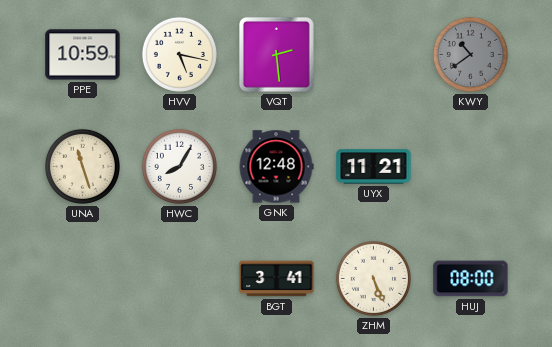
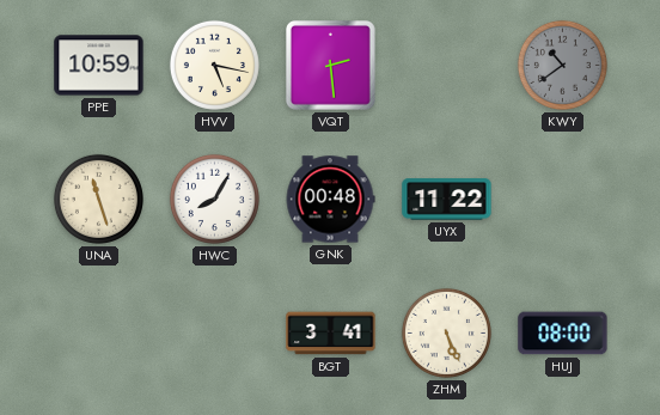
GNK: 12:48 -> 00:48 (330, 200)
UYX: 11:21 -> 11:22 (447, 200)
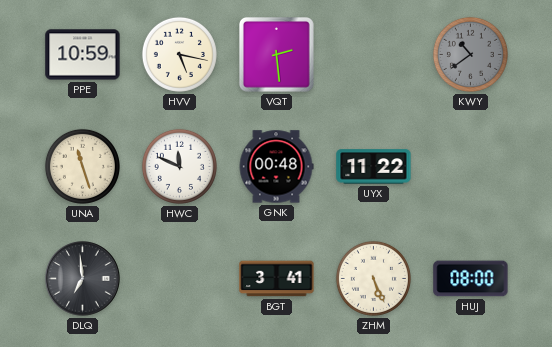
HWC: 8:05 -> 11:49 (179, 166)
DLQ: none -> 6:59 (83, 279)
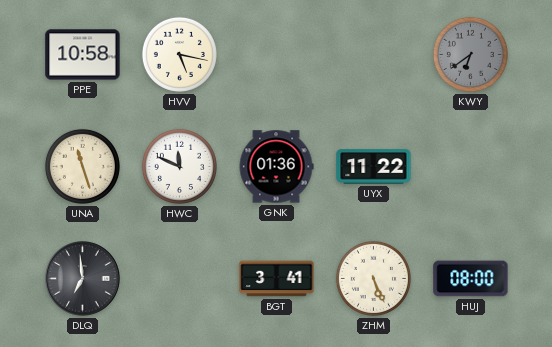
PPE: 10:59 -> 10:58 (83, 55)
VQT: 2:29 -> none (277, 55)
KWY: 10:39 -> 6:39 (470, 54)
GNK: 00:48 -> 01:36 (276, 167)
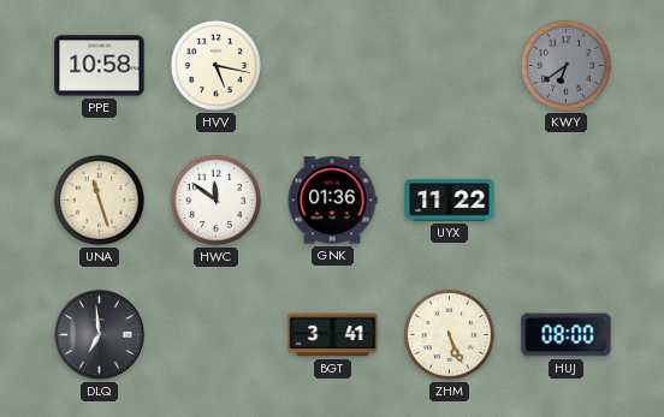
HWC: 11:49 -> 11:51 (215, 199)
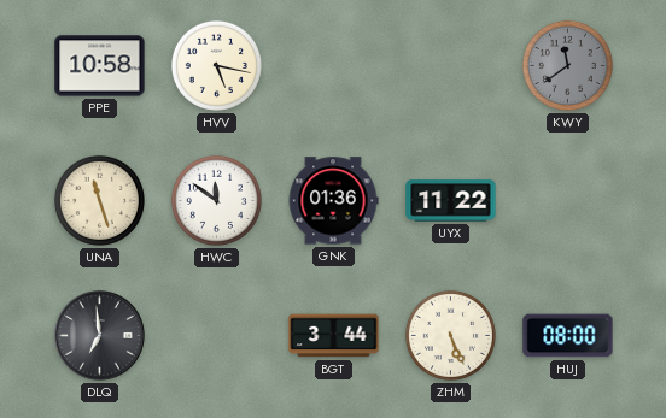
KWY: 6:39 -> 11:39 (567, 65)
BGT: 3:41 -> 3:44 (334, 336)
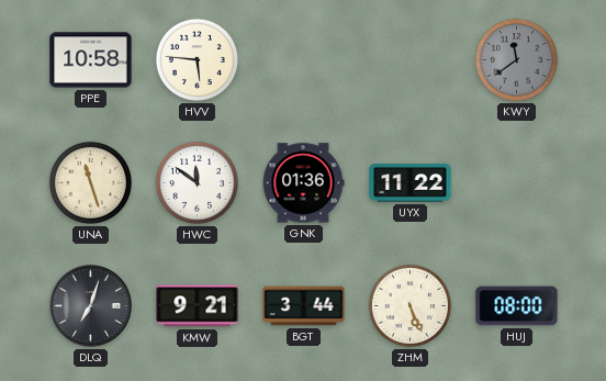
HVV: 5:17 -> 5:46 (197, 59)
DLQ: 6:59 -> 7:03 (91, 306)
KMW: none -> 9:21 (198, 306)
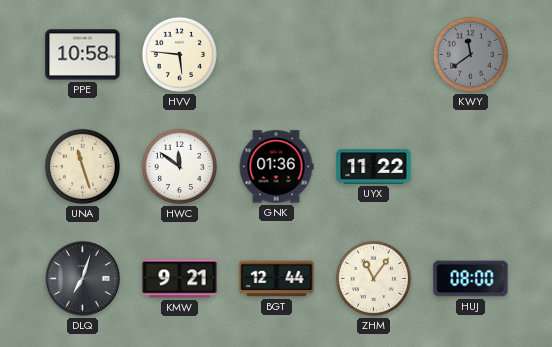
BGT: 3:44 -> 12:44 (277, 279)
ZHM: 5:26 -> 11:06 (373, 278)
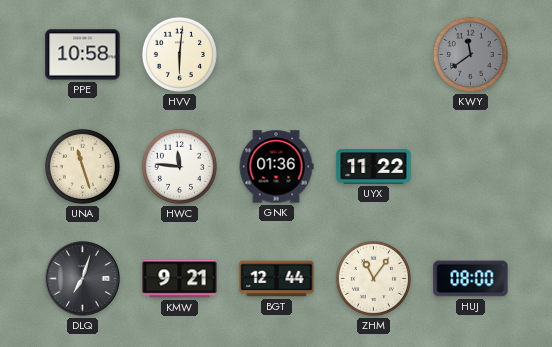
HVV: 5:46 -> 6:01 (179, 54)
HWC: 11:51 -> 11:46 (179, 166)
